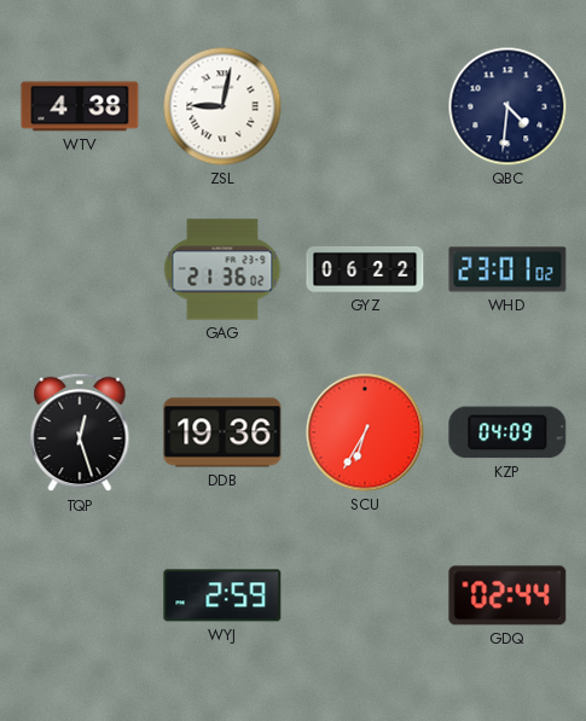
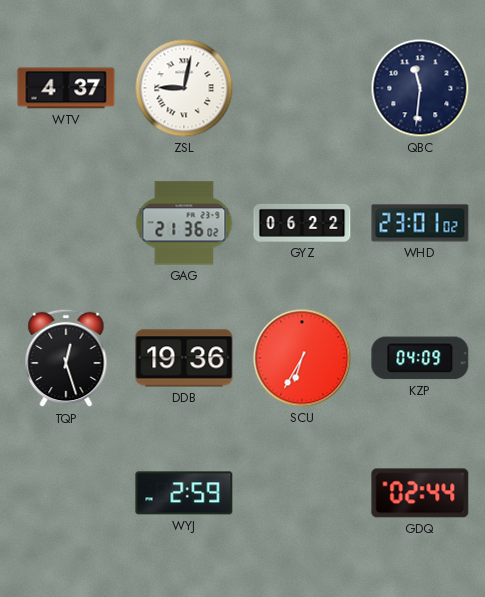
WTV: 4:38 -> 4:37 (66, 88)
QBC: 4:31 -> 11:31 (420, 88)
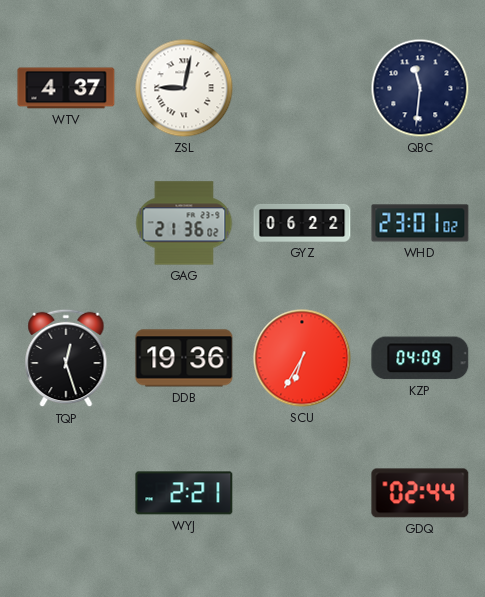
WYJ: 2:59 -> 2:21 (184, 493)
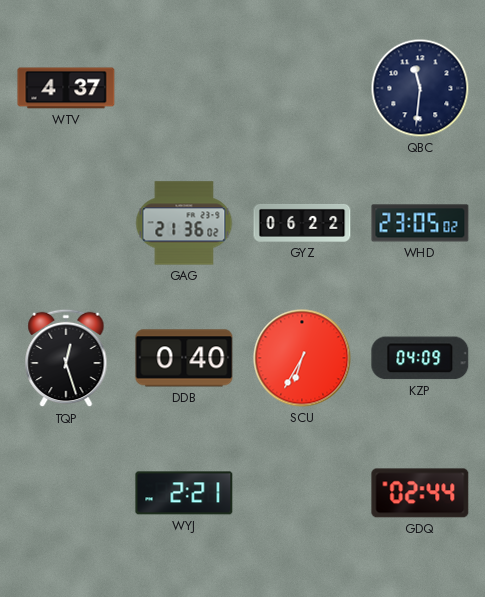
ZSL: 9:02 -> none (184, 88)
WHD: 23:01 -> 23:05 (420, 223)
DDB: 19:36 -> 0:40 (184, 358)
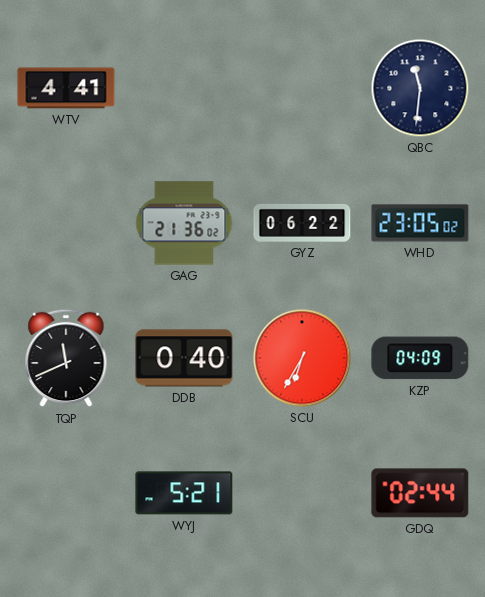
WTV: 4:37 -> 4:41 (66, 88)
TQP: 12:27 -> 11:41 (66, 358)
WYJ: 2:21 -> 5:21 (184, 493)
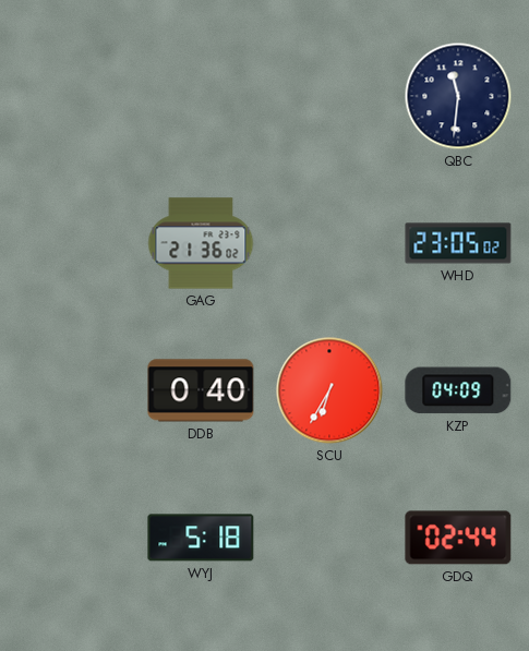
WTV: 4:41 -> none (66, 88)
GYZ: 06:22 -> none (302, 223)
TQP: 11:41 -> none (66, 358)
WYJ: 5:21 -> 5:18 (201, 538)
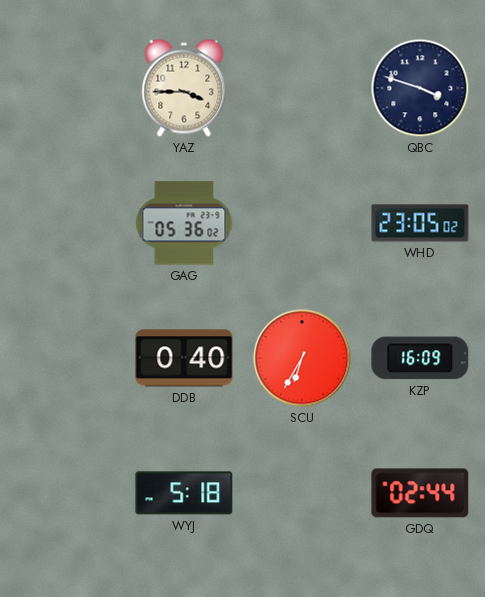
YAZ: none -> 3:45 (184, 88)
QBC: 11:31 -> 3:48 (420, 88)
GAG: 21:36 -> 05:36 (184, 223)
KZP: 04:09 -> 16:09 (420, 358)
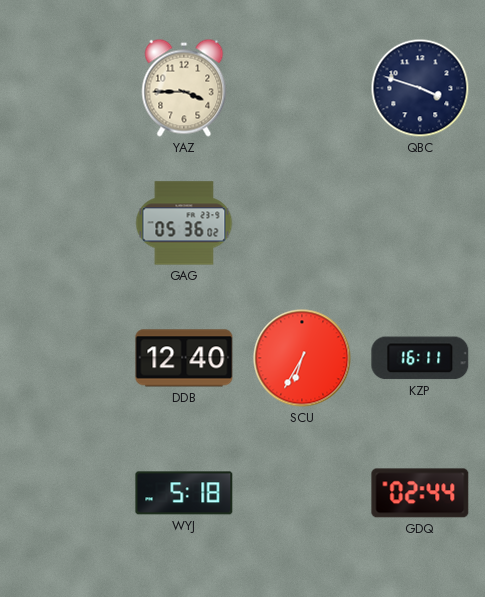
WHD: 23:05 -> none (420, 223)
DDB: 0:40 -> 12:40 (184, 358)
KZP: 16:09 -> 16:11 (420, 358)
